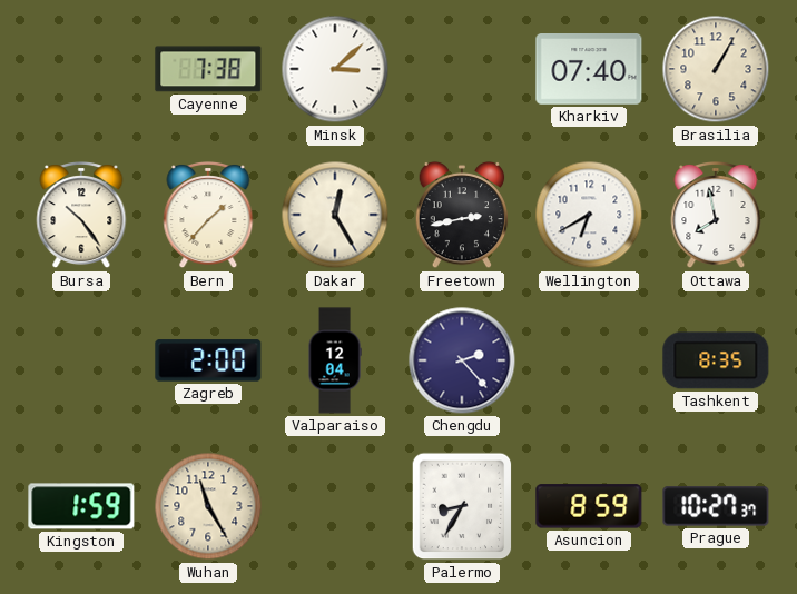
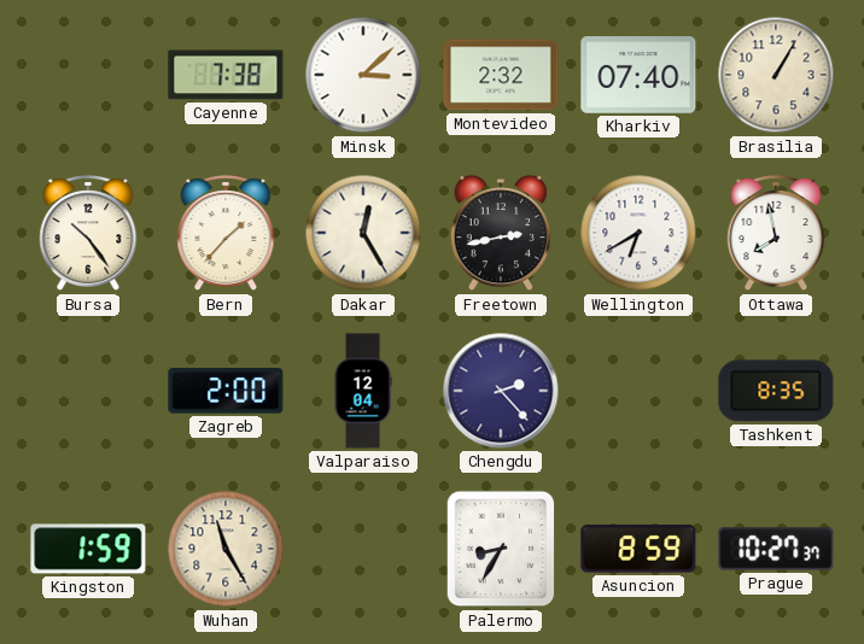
Montevideo: none -> 2:32 (501, 75)
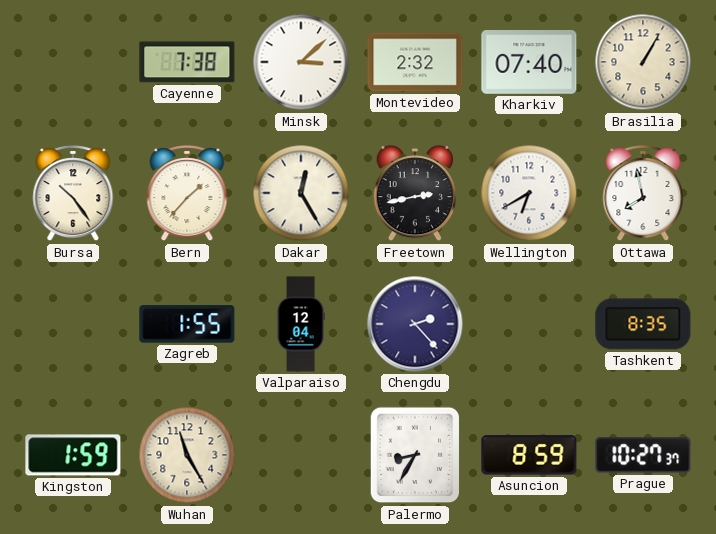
Zagreb: 2:00 -> 1:55 (187, 324)
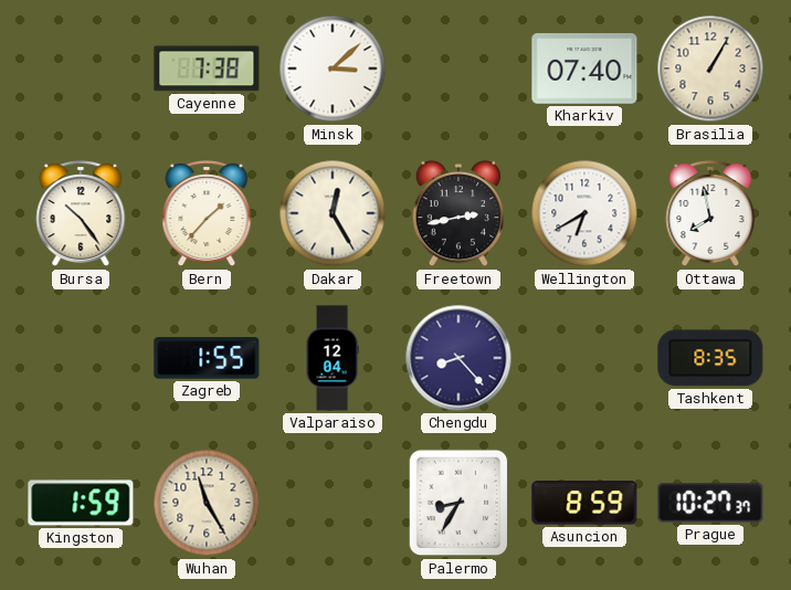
Montevideo: 2:32 -> none (415, 62)
Chengdu: 2:23 -> 8:23 (458, 358)
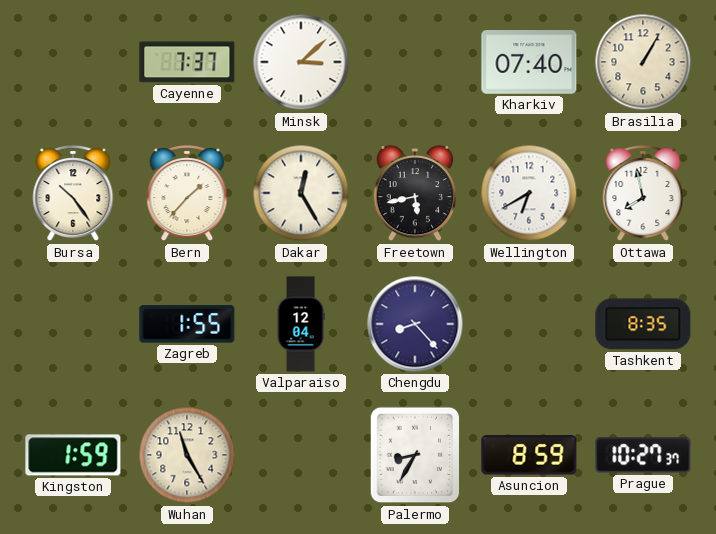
Cayenne: 7:38 -> 7:37 (187, 62)
Freetown: 2:43 -> 5:43 (415, 193)
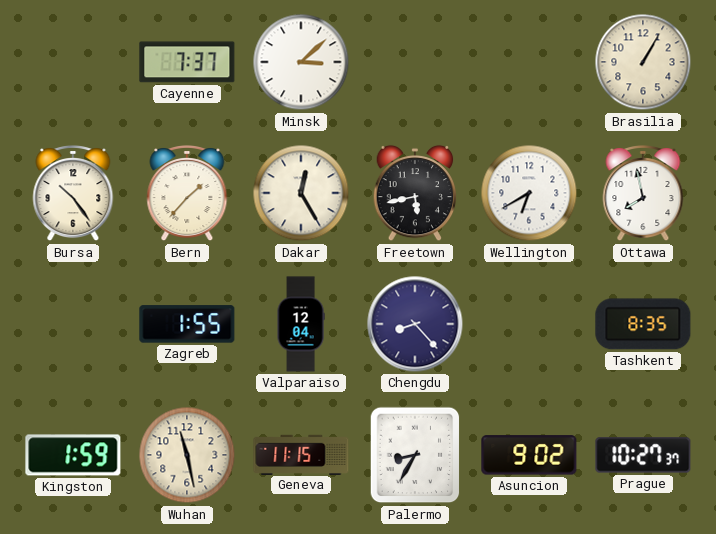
Kharkiv: 07:40 -> none (529, 63)
Wuhan: 11:25 -> 11:28 (187, 455)
Geneva: none -> 11:15 (301, 454)
Asuncion: 8:59 -> 9:02 (529, 455)
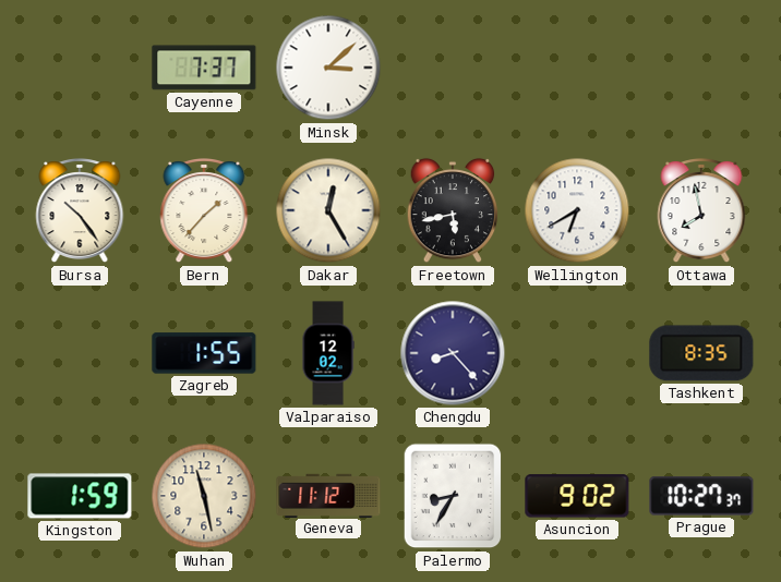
Brasilia: 1:05 -> none (643, 62)
Valparaiso: 12:04 -> 12:02 (328, 353)
Geneva: 11:15 -> 11:12 (328, 495)
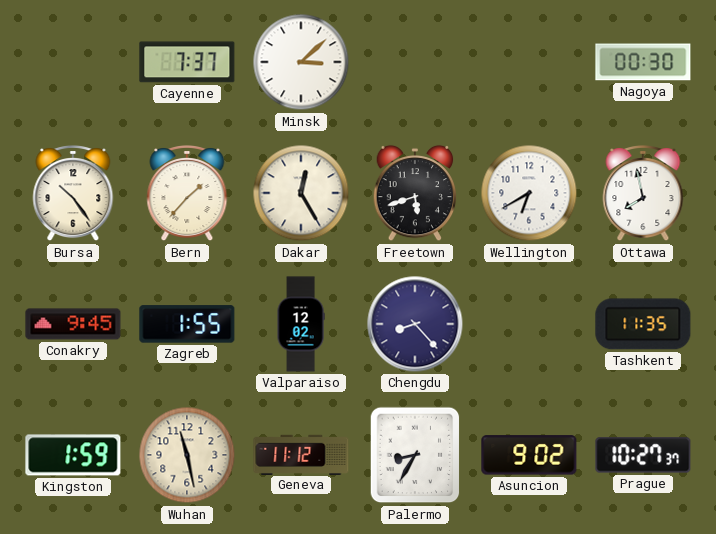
Nagoya: none -> 00:30 (643, 62)
Freetown: 5:43 -> 5:42 (415, 193)
Conakry: none -> 9:45 (73, 324)
Tashkent: 8:35 -> 11:35 (643, 324)
